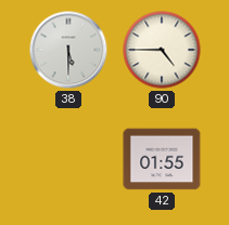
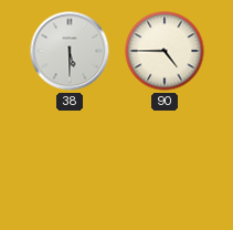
42: 01:55 -> none (162, 159)
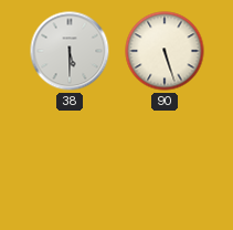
90: 4:45 -> 5:27 (165, 51)
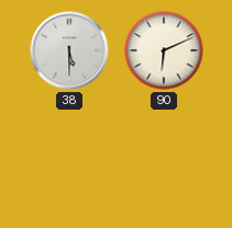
90: 5:27 -> 6:11 (164, 50)
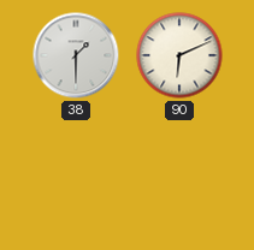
38: 5:30 -> 1:30 (76, 55)
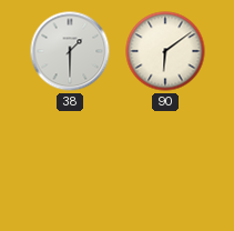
90: 6:11 -> 6:09 (165, 51)
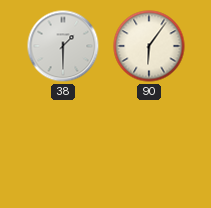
90: 6:09 -> 6:06 (149, 46)
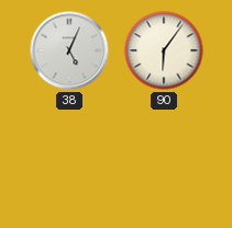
38: 1:30 -> 5:04 (69, 50)
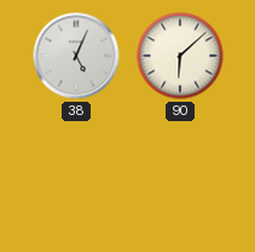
90: 6:06 -> 6:08 (180, 56)
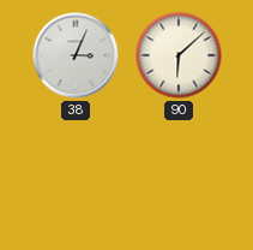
38: 5:04 -> 3:04 (76, 55)
